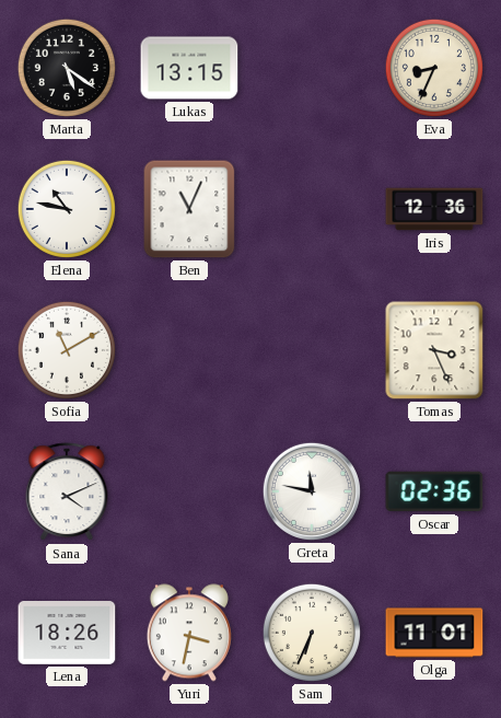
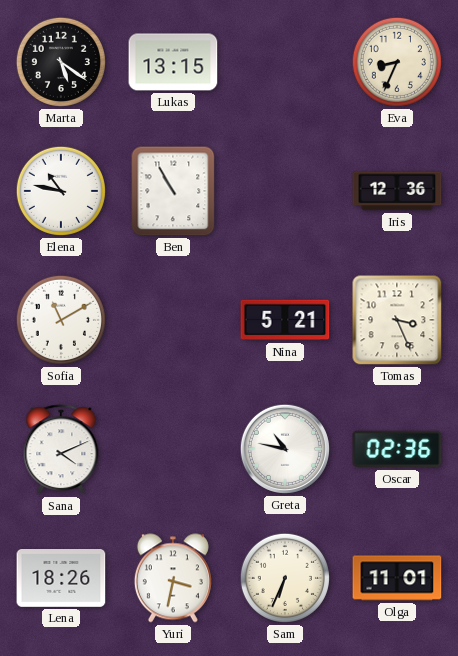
Ben: 11:04 -> 10:55 (173, 191)
Nina: none -> 5:21 (285, 320)
Greta: 11:47 -> 10:47 (285, 449)
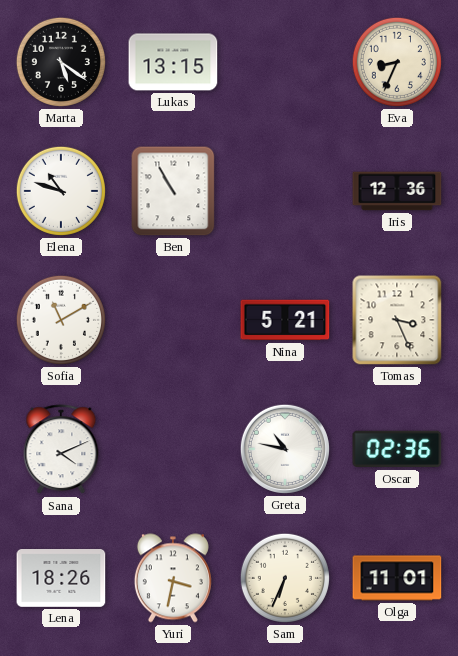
Elena: 10:47 -> 10:48 (61, 191)
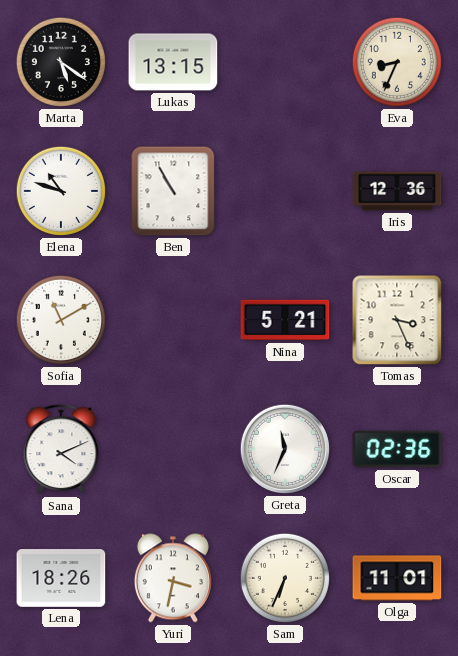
Greta: 10:47 -> 11:34 (285, 449)
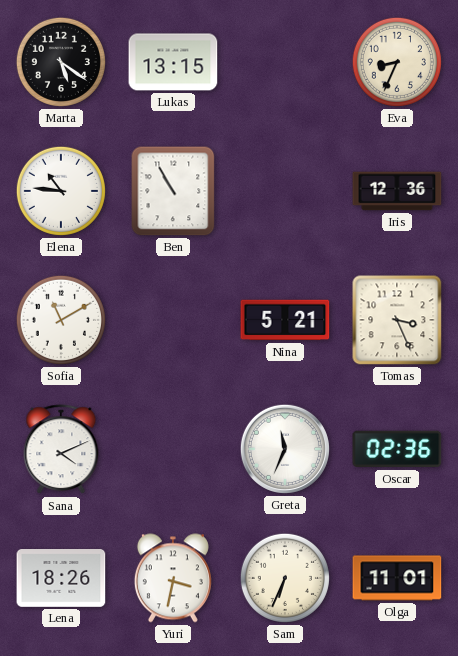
Elena: 10:48 -> 10:46 (61, 191)
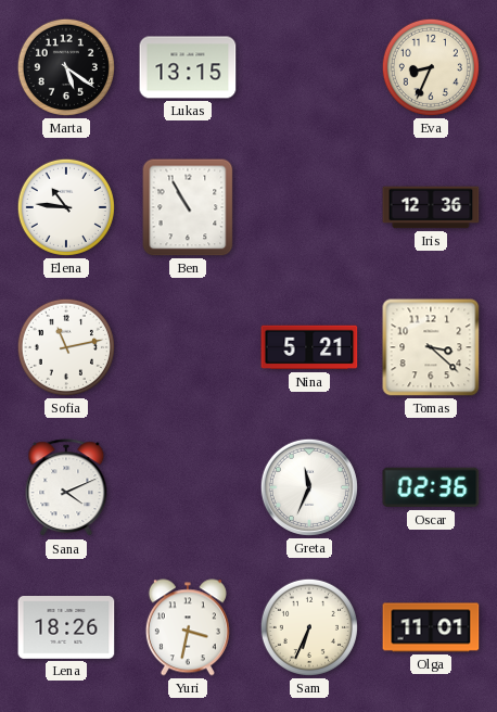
Sofia: 11:10 -> 11:13 (66, 347)
Tomas: 3:26 -> 3:22 (431, 347)
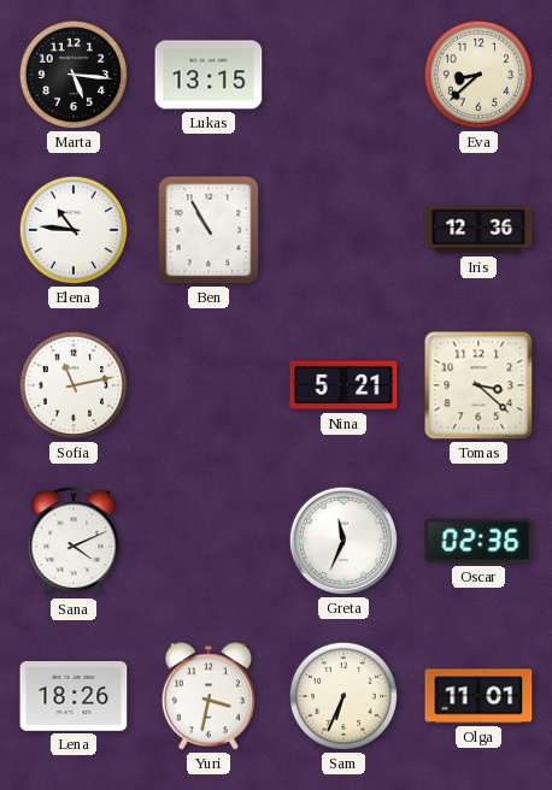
Marta: 5:21 -> 5:16 (74, 75)
Eva: 8:34 -> 8:38 (478, 75)
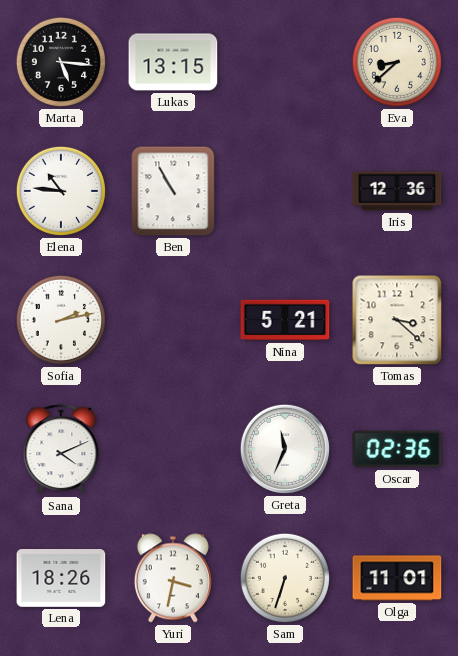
Sofia: 11:13 -> 2:13 (61, 320)
Sam: 6:34 -> 6:33 (285, 578)
